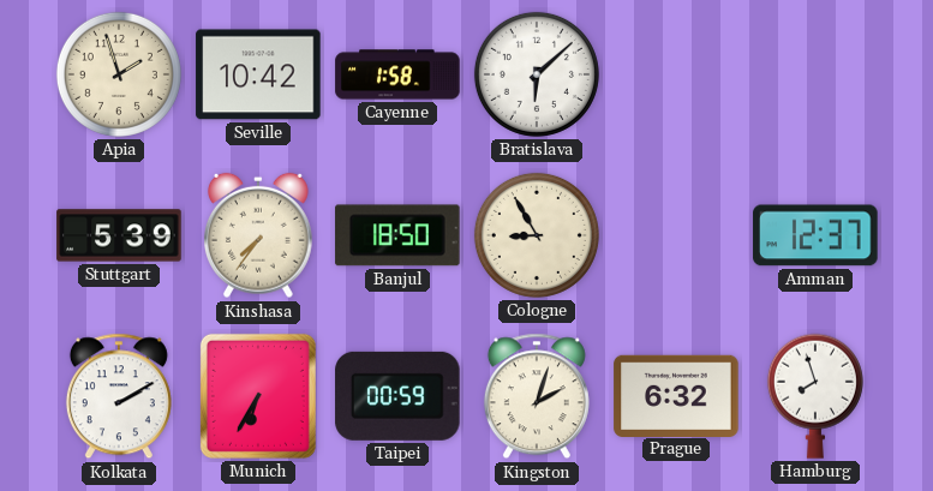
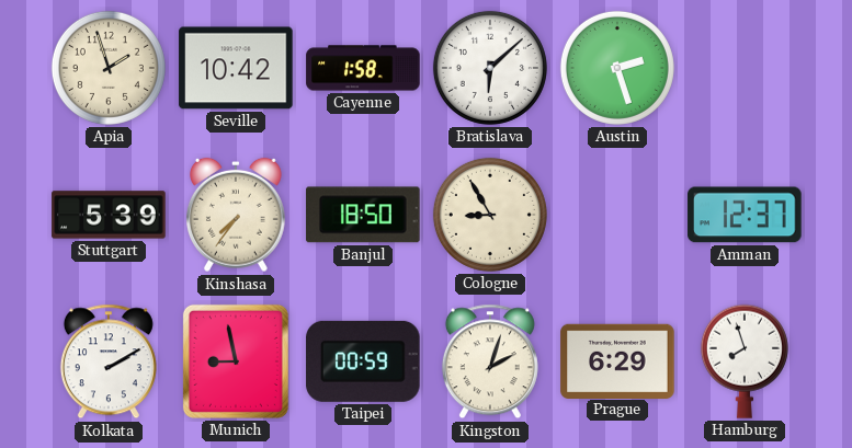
Austin: none -> 2:27 (617, 68)
Munich: 6:35 -> 8:58 (236, 361)
Prague: 6:32 -> 6:29 (617, 360)
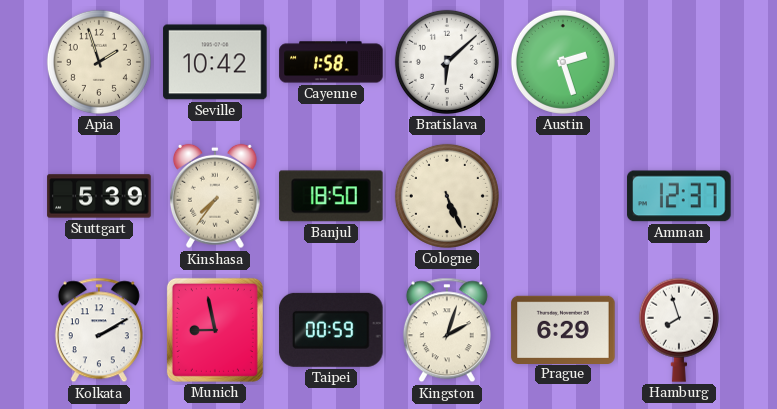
Cologne: 8:55 -> 5:26 (447, 196)
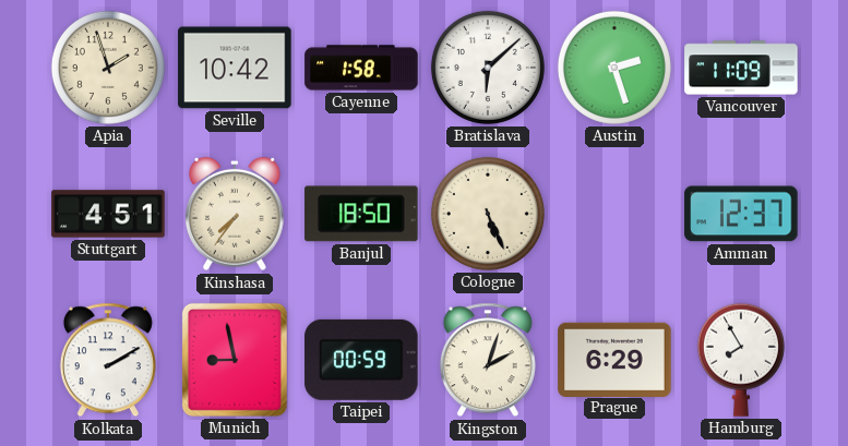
Vancouver: none -> 11:09 (741, 68)
Stuttgart: 5:39 -> 4:51 (108, 214)
Hamburg: 7:57 -> 7:55 (741, 360)
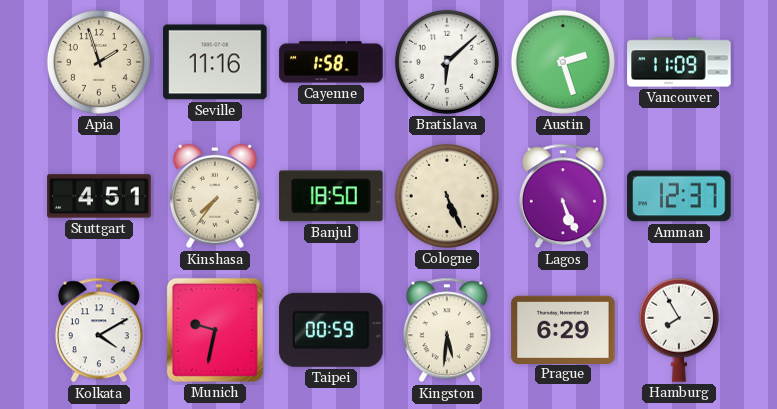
Seville: 10:42 -> 11:16 (215, 62)
Lagos: none -> 5:26 (563, 196)
Kolkata: 2:10 -> 4:10 (99, 330)
Munich: 8:58 -> 9:32 (215, 330)
Kingston: 2:03 -> 5:31 (447, 330)
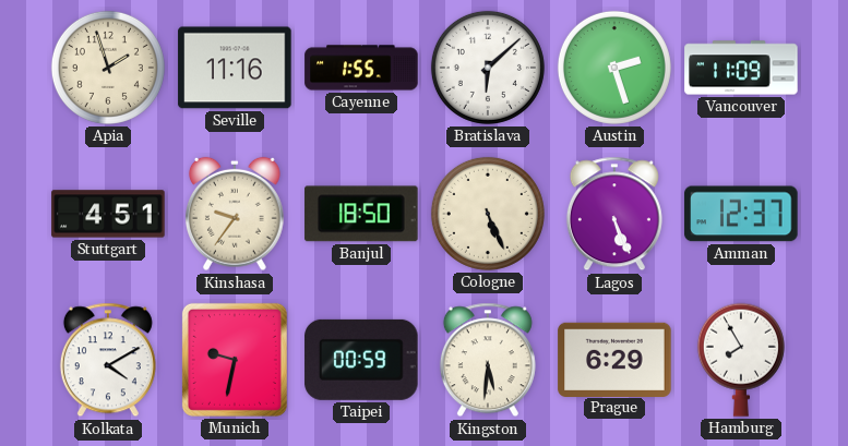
Cayenne: 1:58 -> 1:55 (361, 68)
Kinshasa: 7:36 -> 9:36 (235, 214)
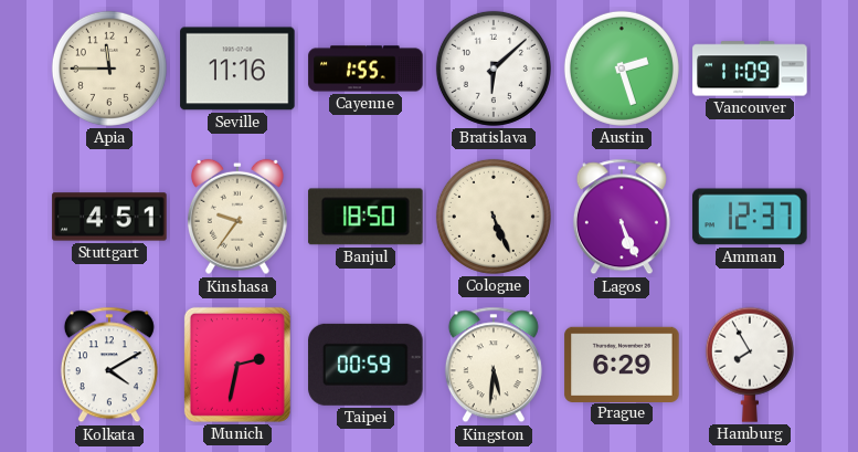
Apia: 1:57 -> 11:45 (109, 69)
Munich: 9:32 -> 2:32 (237, 365)
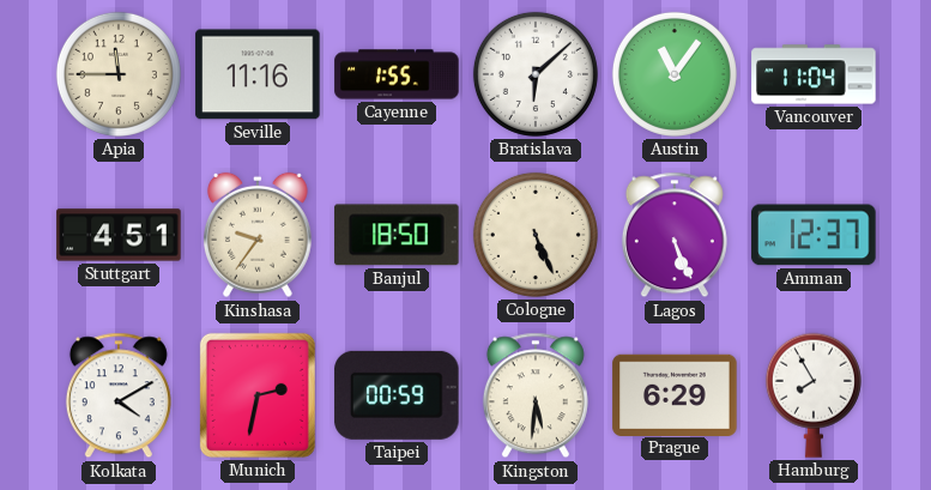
Austin: 2:27 -> 11:06 (675, 74)
Vancouver: 11:09 -> 11:04 (814, 74)
